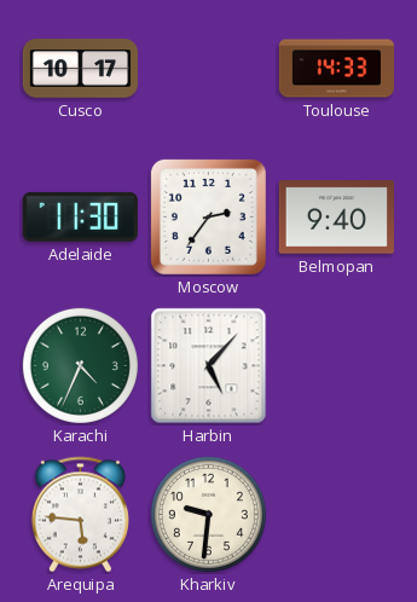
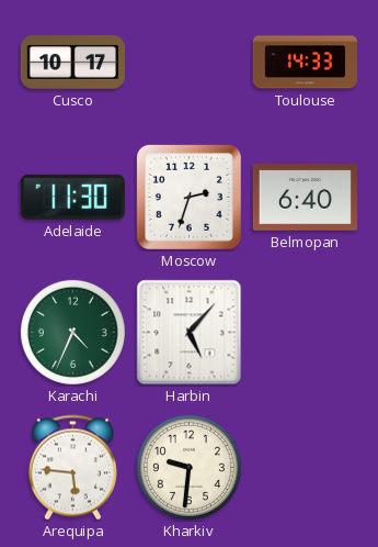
Moscow: 2:36 -> 2:33 (188, 197)
Belmopan: 9:40 -> 6:40 (305, 198)
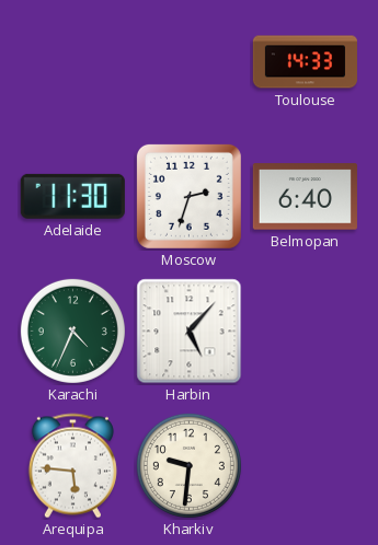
Cusco: 10:17 -> none (72, 63)
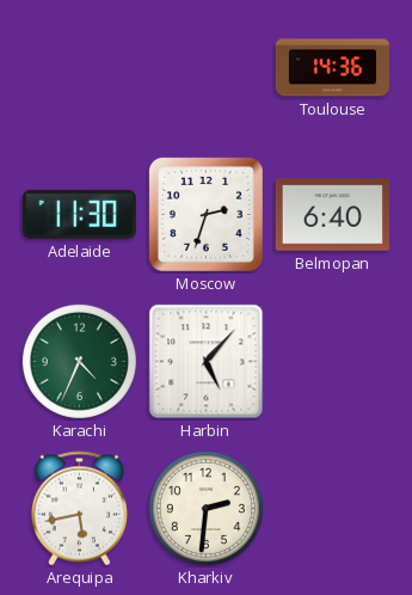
Toulouse: 14:33 -> 14:36 (332, 68)
Arequipa: 5:46 -> 5:43 (79, 509)
Kharkiv: 9:31 -> 2:31 (205, 508)
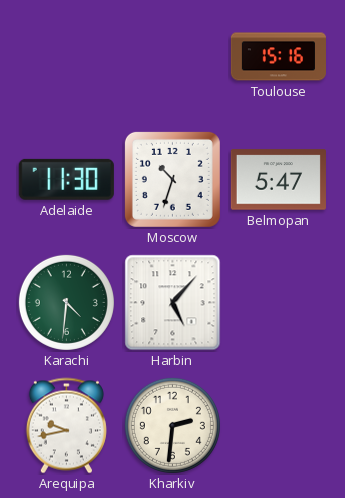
Toulouse: 14:36 -> 15:16 (278, 57)
Moscow: 2:33 -> 10:33 (172, 179)
Belmopan: 6:40 -> 5:47 (278, 180)
Karachi: 4:34 -> 4:31 (66, 302)
Arequipa: 5:43 -> 9:43 (66, 426)
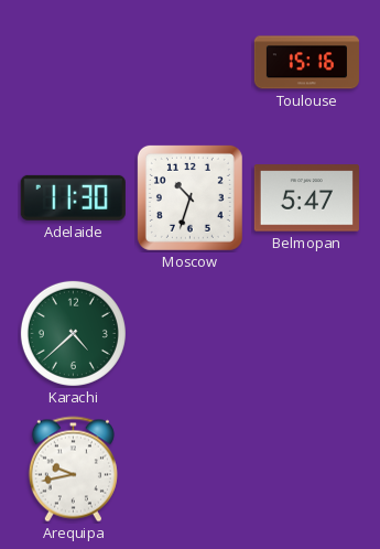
Karachi: 4:31 -> 4:38 (73, 333)
Harbin: 5:07 -> none (173, 303)
Kharkiv: 2:31 -> none (172, 425)
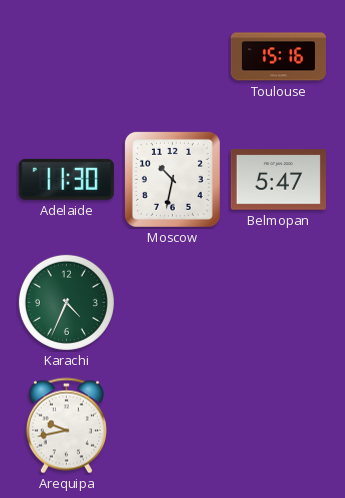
Moscow: 10:33 -> 10:32 (172, 179)
Karachi: 4:38 -> 4:34 (66, 302)
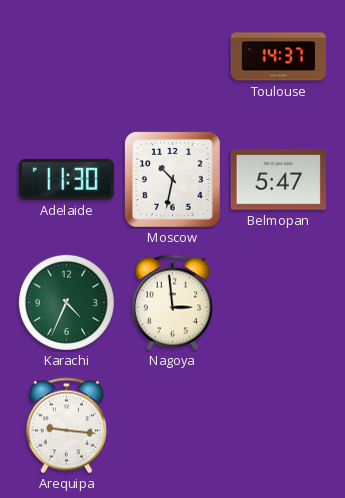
Toulouse: 15:16 -> 14:37 (278, 57)
Nagoya: none -> 2:59 (172, 303)
Arequipa: 9:43 -> 9:16 (66, 426)
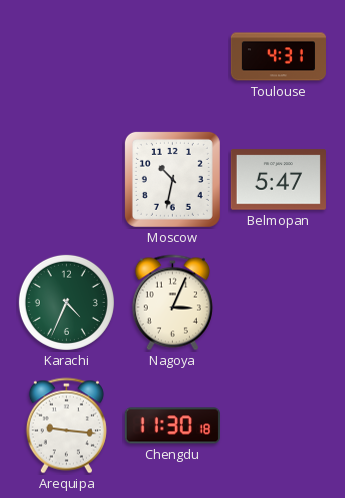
Toulouse: 14:37 -> 4:31 (278, 57)
Adelaide: 11:30 -> none (66, 179)
Nagoya: 2:59 -> 3:04 (172, 303)
Chengdu: none -> 11:30 (172, 426)
